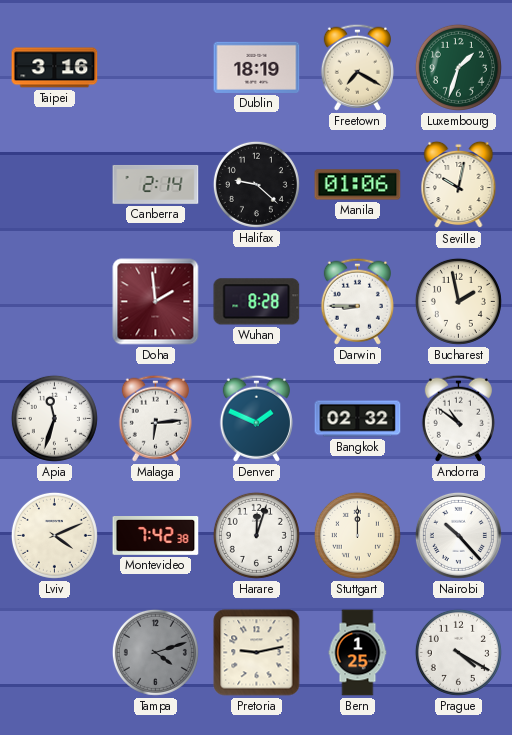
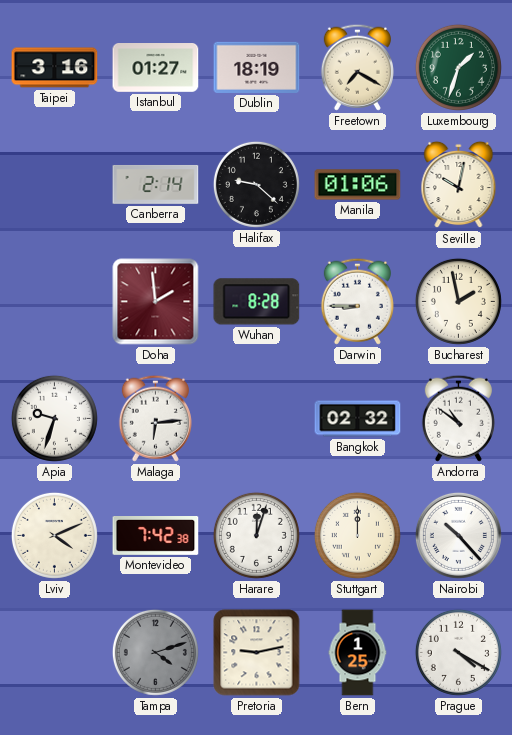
Istanbul: none -> 01:27 (156, 68)
Apia: 11:33 -> 9:33 (54, 418)
Denver: 1:49 -> none (256, 418)
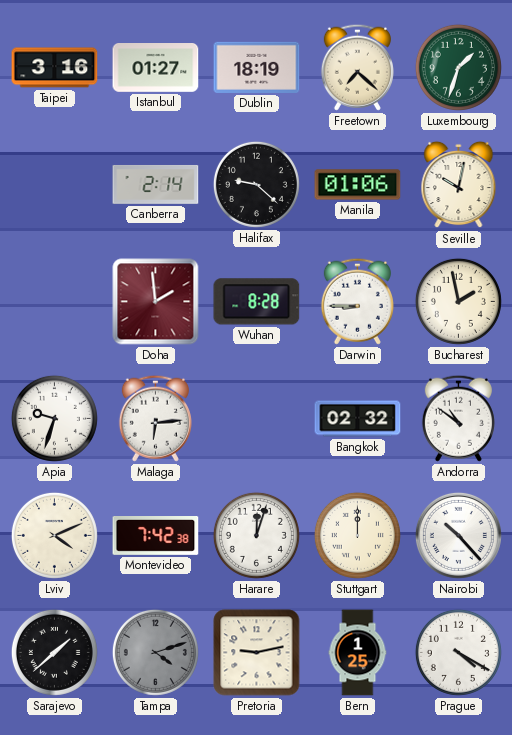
Freetown: 7:20 -> 7:22 (357, 67)
Sarajevo: none -> 1:38 (54, 652)
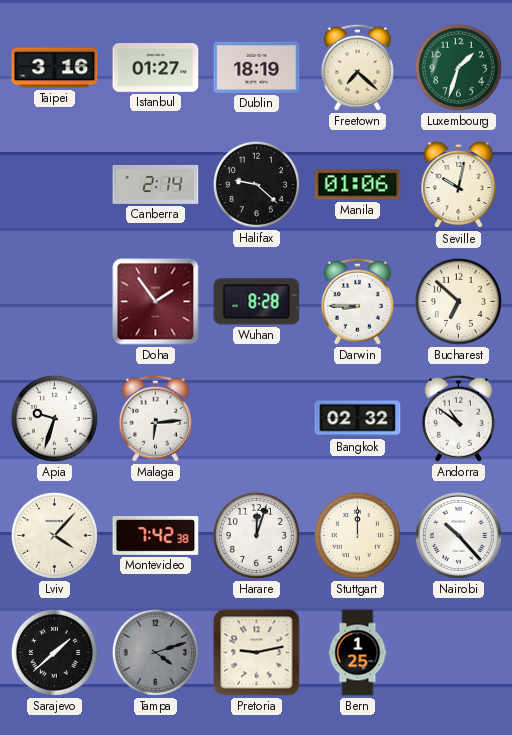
Doha: 1:59 -> 1:54 (156, 302)
Bucharest: 1:58 -> 6:52 (458, 301)
Lviv: 4:11 -> 4:07 (54, 535)
Prague: 4:20 -> none (458, 652)
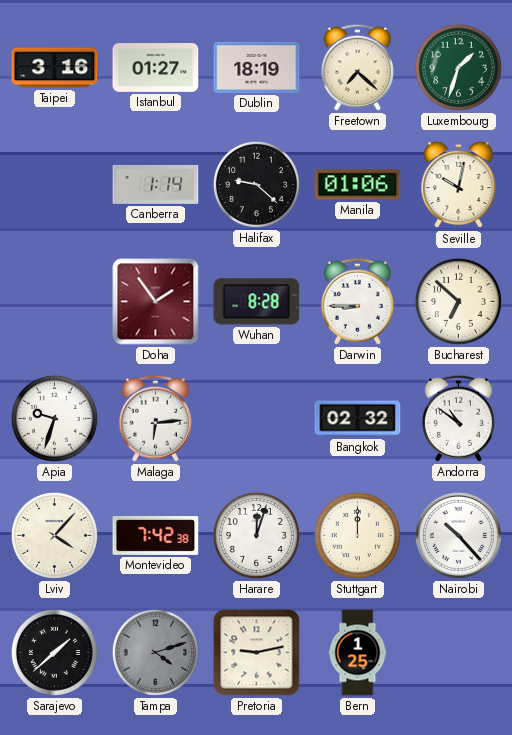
Canberra: 2:14 -> 1:14 (156, 184)
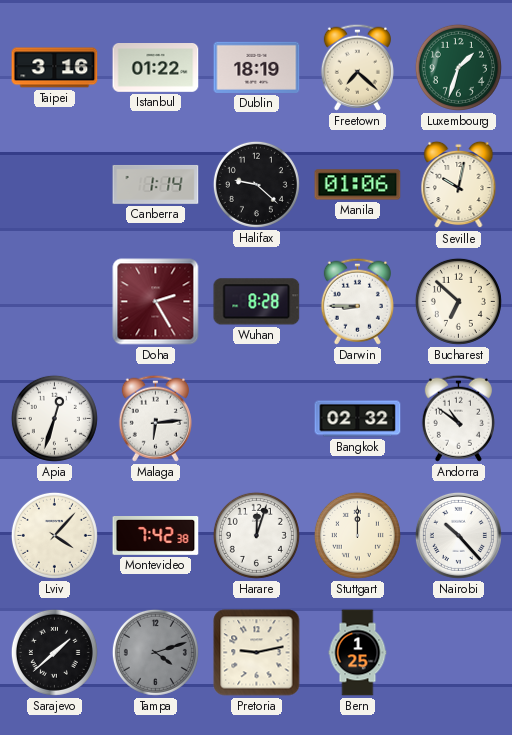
Istanbul: 01:27 -> 01:22 (156, 68)
Doha: 1:54 -> 2:25 (156, 302)
Apia: 9:33 -> 12:33 (54, 418)
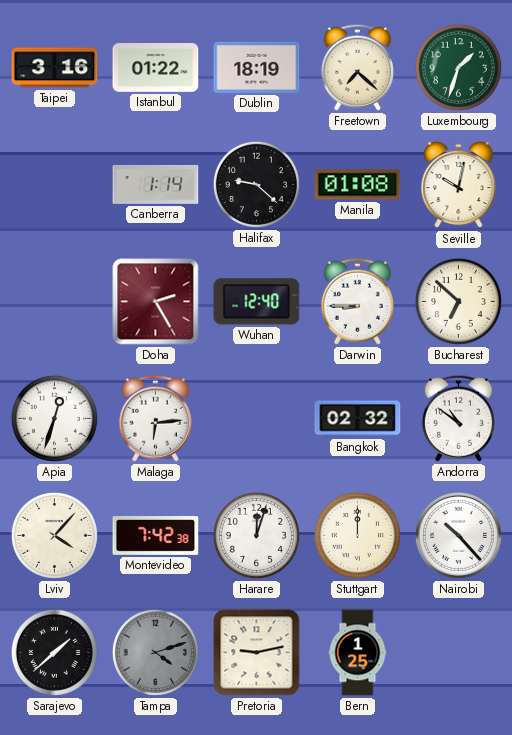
Manila: 01:06 -> 01:08 (358, 185)
Wuhan: 8:28 -> 12:40 (257, 302)
